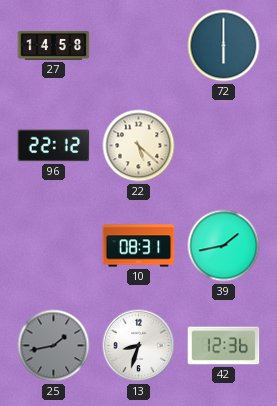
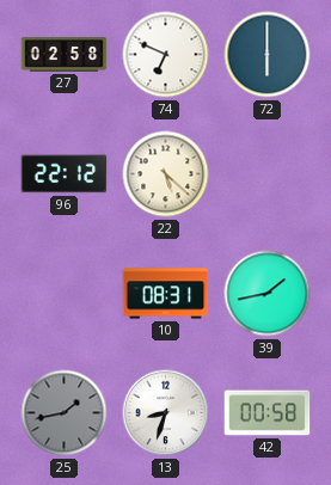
27: 14:58 -> 02:58 (65, 55)
74: none -> 6:49 (166, 55)
42: 12:36 -> 00:58 (268, 413)
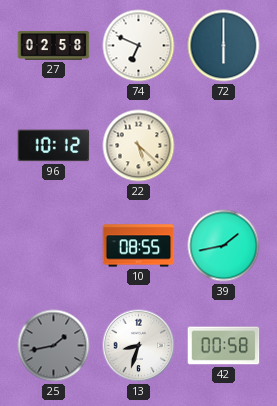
96: 22:12 -> 10:12 (54, 146)
10: 08:31 -> 08:55 (139, 246)
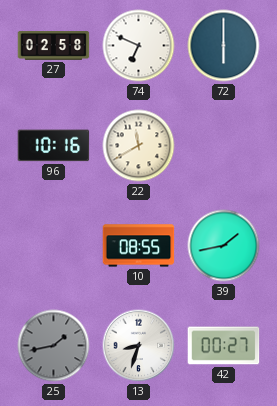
96: 10:12 -> 10:16 (54, 146)
22: 5:22 -> 11:40 (139, 146)
42: 00:58 -> 00:27 (224, 346)
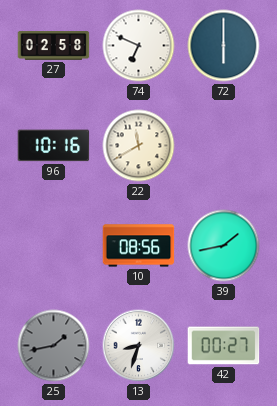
10: 08:55 -> 08:56 (139, 246)
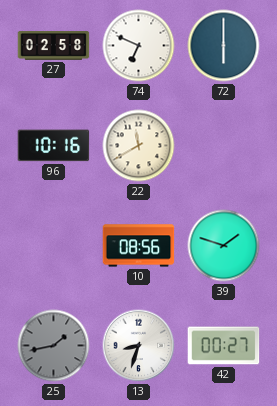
39: 1:43 -> 1:48 (224, 246)
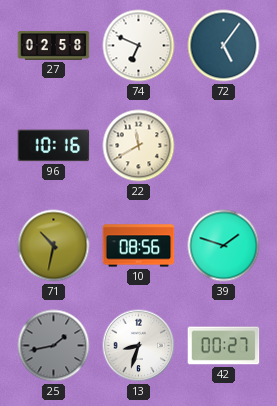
72: 6:00 -> 5:06 (224, 46)
71: none -> 10:32 (54, 246)
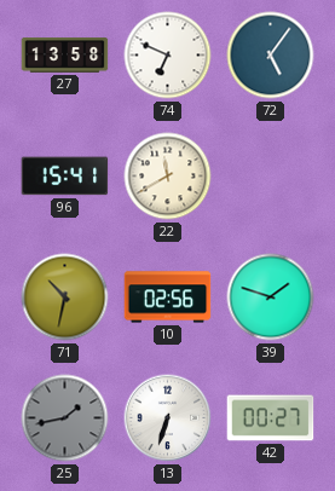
27: 02:58 -> 13:58 (65, 56)
96: 10:16 -> 15:41 (65, 177)
10: 08:56 -> 02:56 (168, 298)
13: 8:33 -> 6:33 (168, 418)
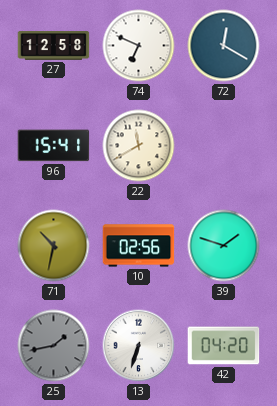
27: 13:58 -> 12:58 (54, 46)
72: 5:06 -> 12:20 (224, 46)
42: 00:27 -> 04:20 (224, 346)
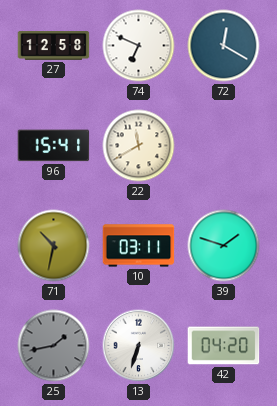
10: 02:56 -> 03:11 (139, 246)
